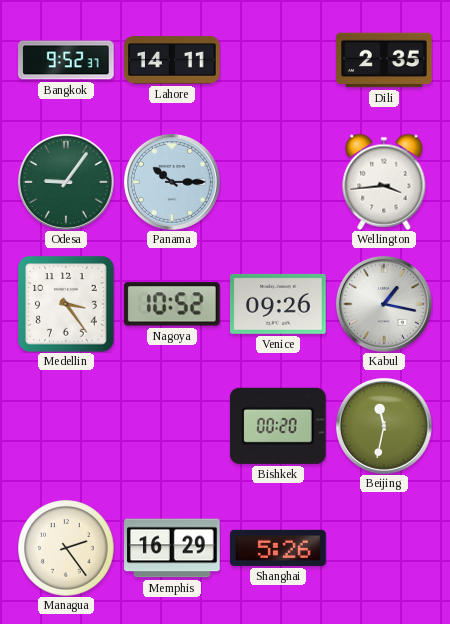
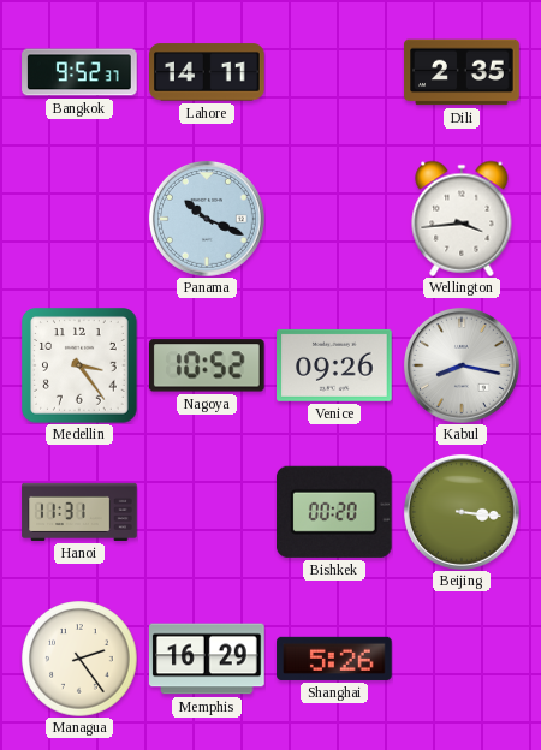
Odesa: 9:06 -> none (66, 182)
Panama: 10:15 -> 10:19 (207, 219)
Kabul: 1:17 -> 8:17 (462, 365)
Hanoi: none -> 11:31 (79, 512)
Beijing: 11:32 -> 3:16 (462, 512)
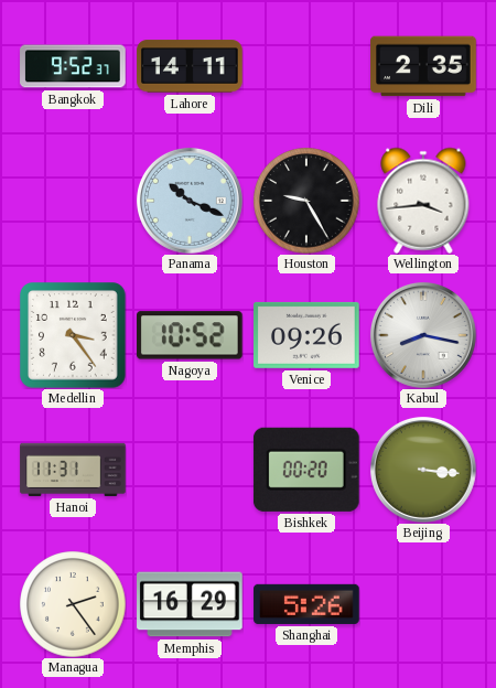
Houston: none -> 9:25 (306, 201)
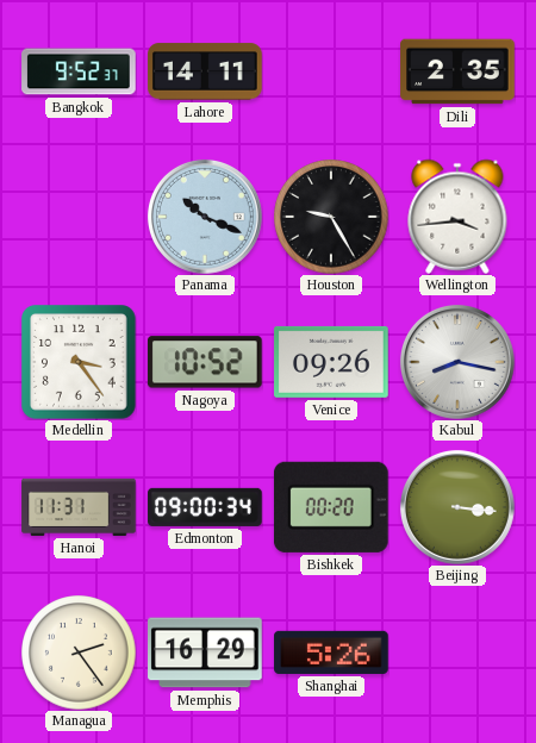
Edmonton: none -> 09:00 (205, 507)
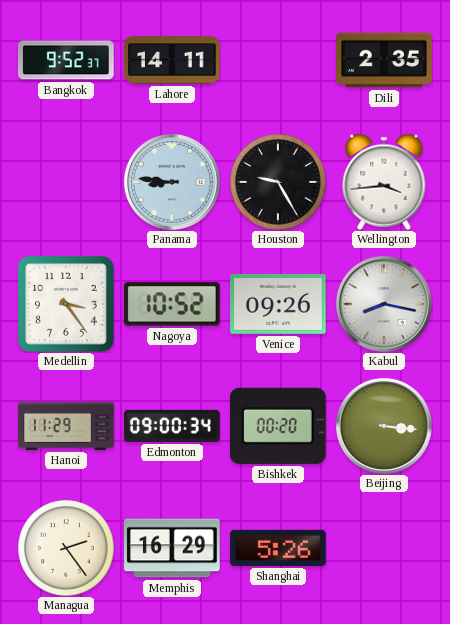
Panama: 10:19 -> 8:46 (172, 182)
Hanoi: 11:31 -> 11:29 (66, 426)
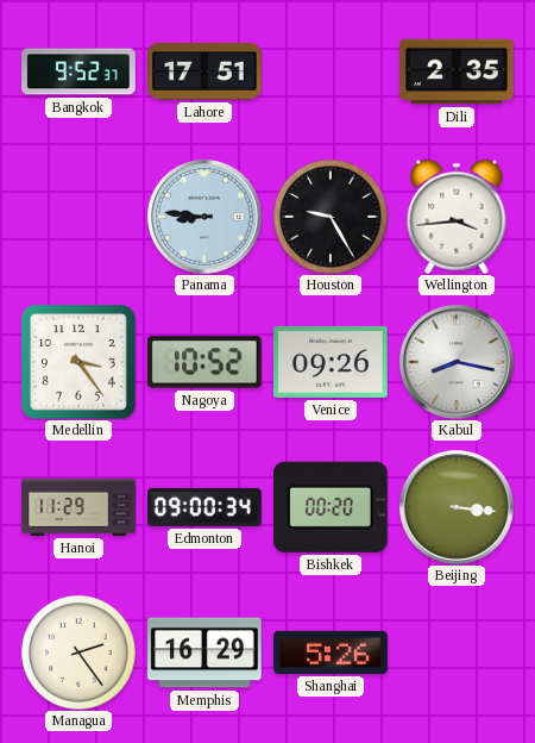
Lahore: 14:11 -> 17:51 (204, 71)
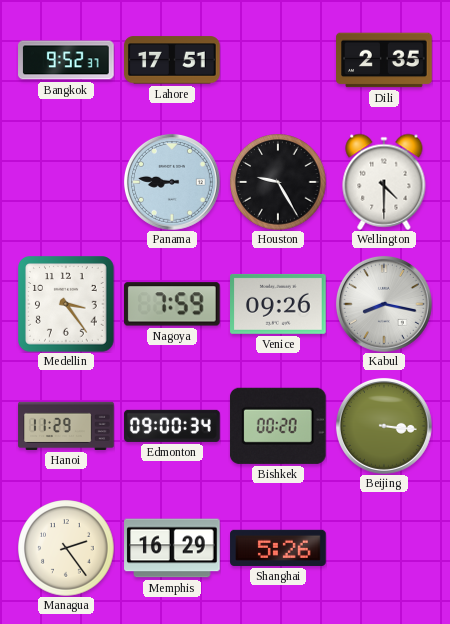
Wellington: 3:44 -> 4:30 (384, 182)
Nagoya: 10:52 -> 7:59 (172, 304)
